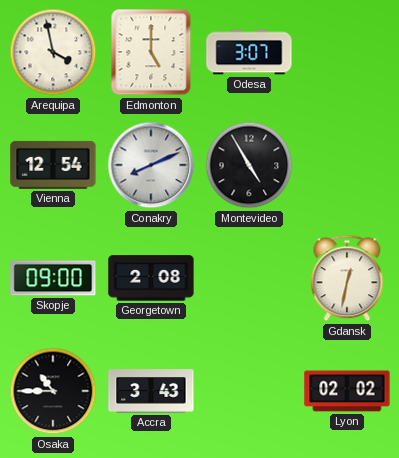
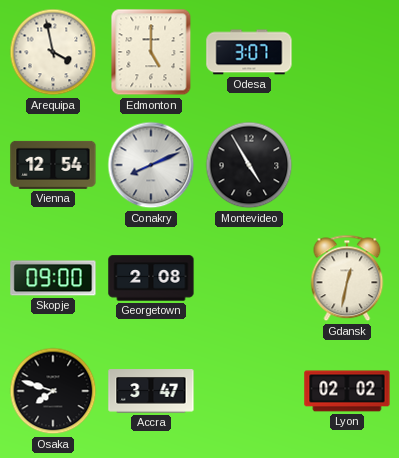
Osaka: 10:45 -> 7:48 (53, 391)
Accra: 3:43 -> 3:47 (151, 391)
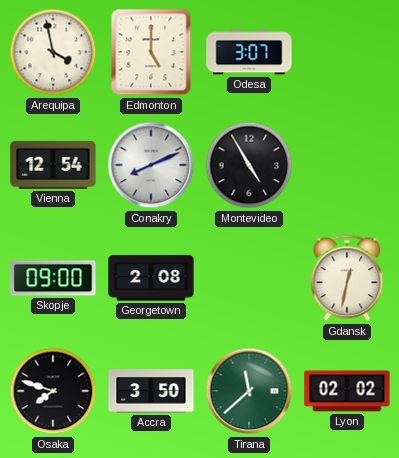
Accra: 3:47 -> 3:50 (151, 391)
Tirana: none -> 11:38 (249, 391)
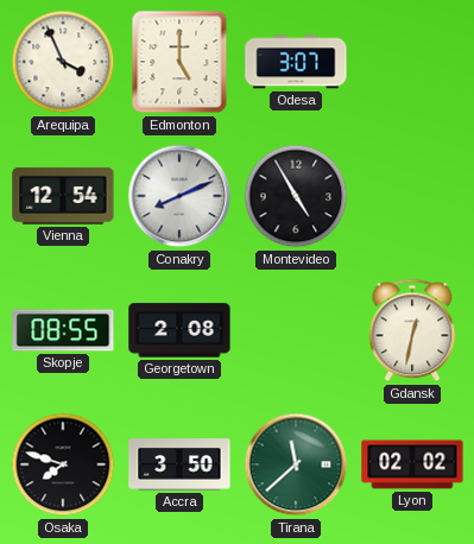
Arequipa: 3:58 -> 3:56 (63, 62)
Skopje: 09:00 -> 08:55 (63, 330)
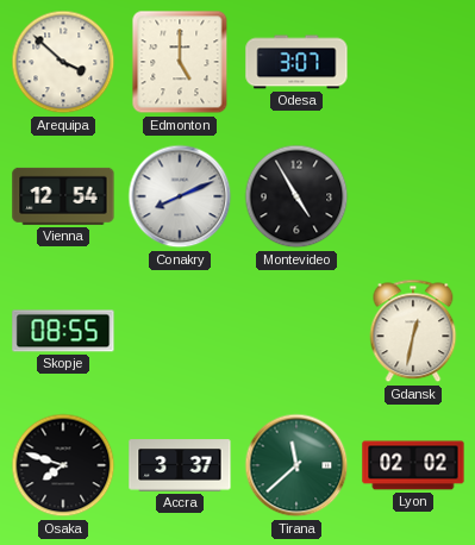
Arequipa: 3:56 -> 3:52 (63, 62)
Georgetown: 2:08 -> none (179, 330)
Accra: 3:50 -> 3:37 (180, 465)
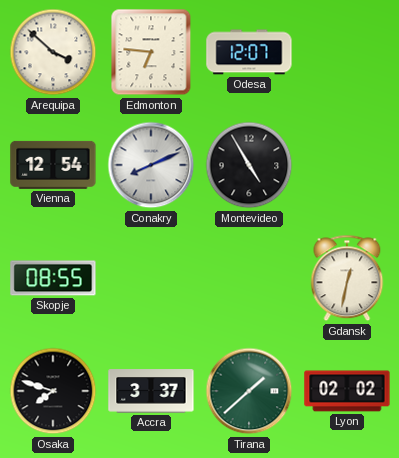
Edmonton: 5:00 -> 6:46 (151, 52)
Odesa: 3:07 -> 12:07 (249, 52)
Tirana: 11:38 -> 1:38 (249, 391)
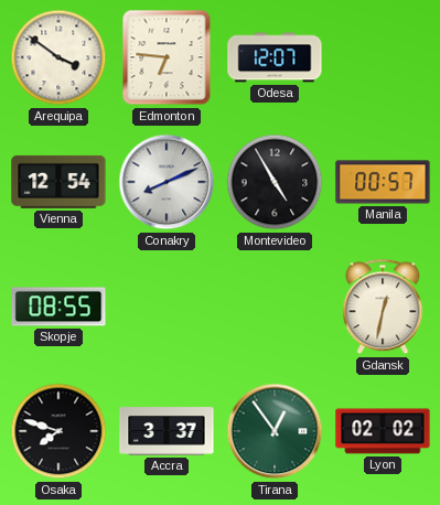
Arequipa: 3:52 -> 3:51 (58, 57)
Manila: none -> 00:57 (383, 182)
Tirana: 1:38 -> 12:54 (275, 431)
